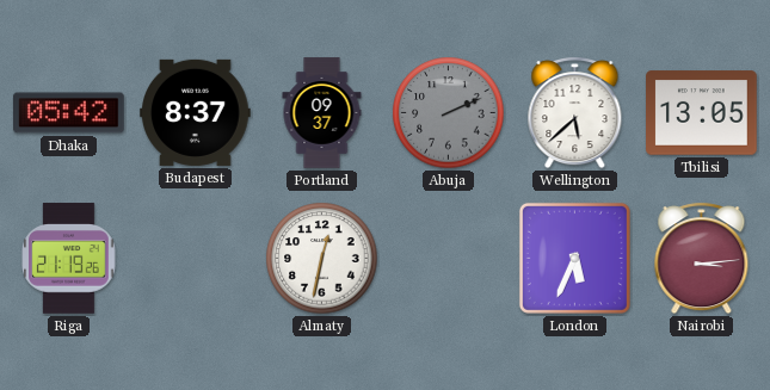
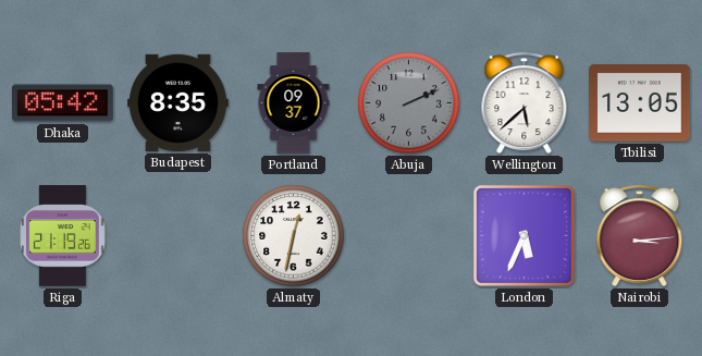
Budapest: 8:37 -> 8:35 (178, 102)
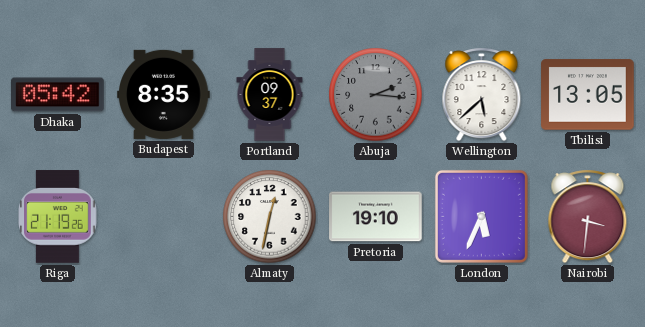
Abuja: 2:11 -> 2:16 (376, 95)
Pretoria: none -> 19:10 (376, 217)
Nairobi: 3:14 -> 3:31 (588, 217)
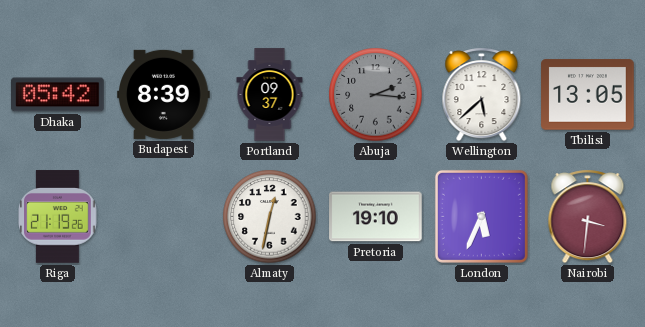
Budapest: 8:35 -> 8:39 (164, 94)
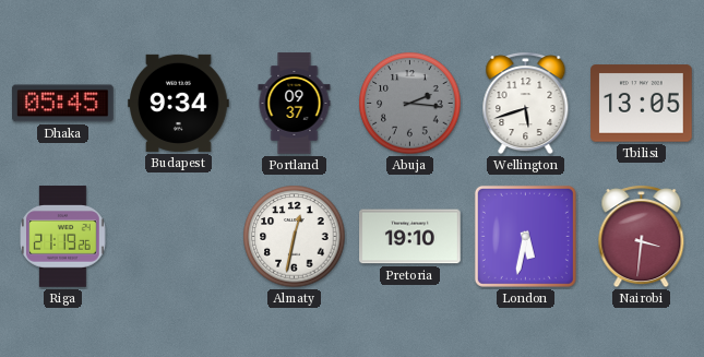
Dhaka: 05:42 -> 05:45 (63, 104)
Budapest: 8:39 -> 9:34 (179, 103)
Wellington: 5:38 -> 5:42 (526, 104)
London: 5:34 -> 5:32 (525, 236)
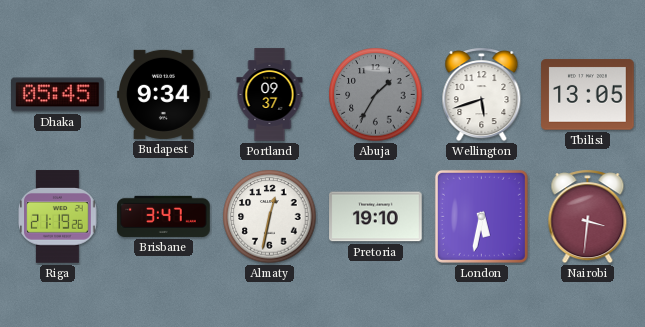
Abuja: 2:16 -> 1:35 (376, 95)
Brisbane: none -> 3:47 (164, 216)
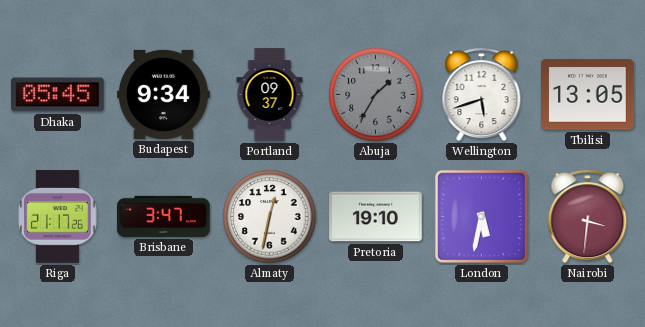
Riga: 21:19 -> 21:17 (58, 217)
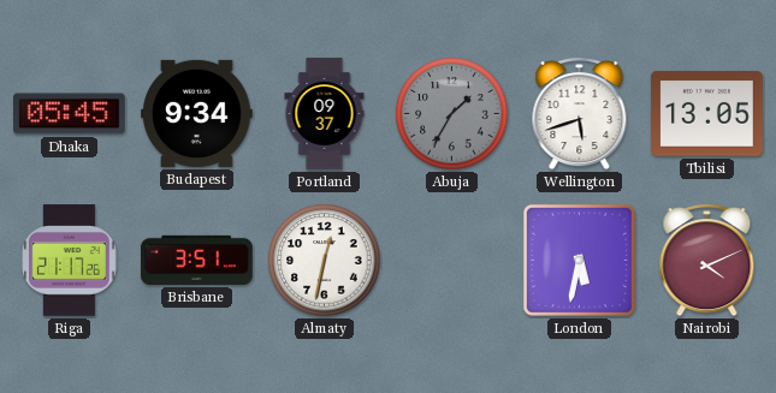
Brisbane: 3:47 -> 3:51 (197, 260)
Pretoria: 19:10 -> none (376, 217)
Nairobi: 3:31 -> 4:11 (707, 261)
